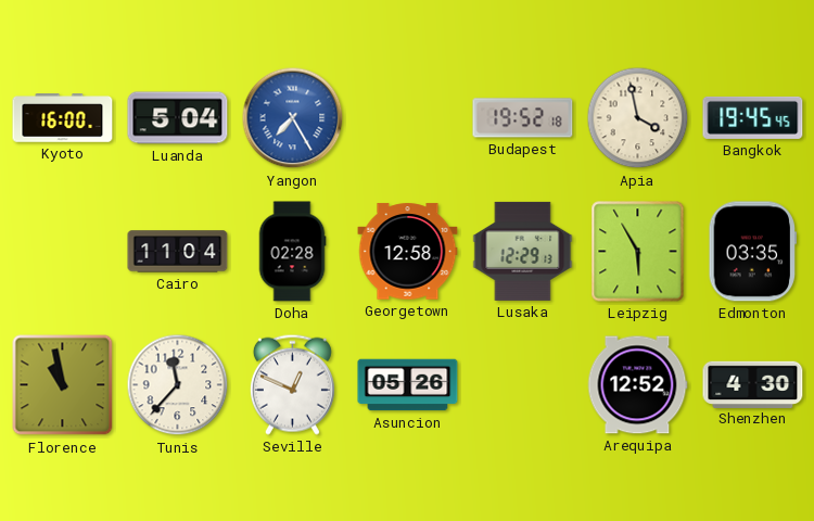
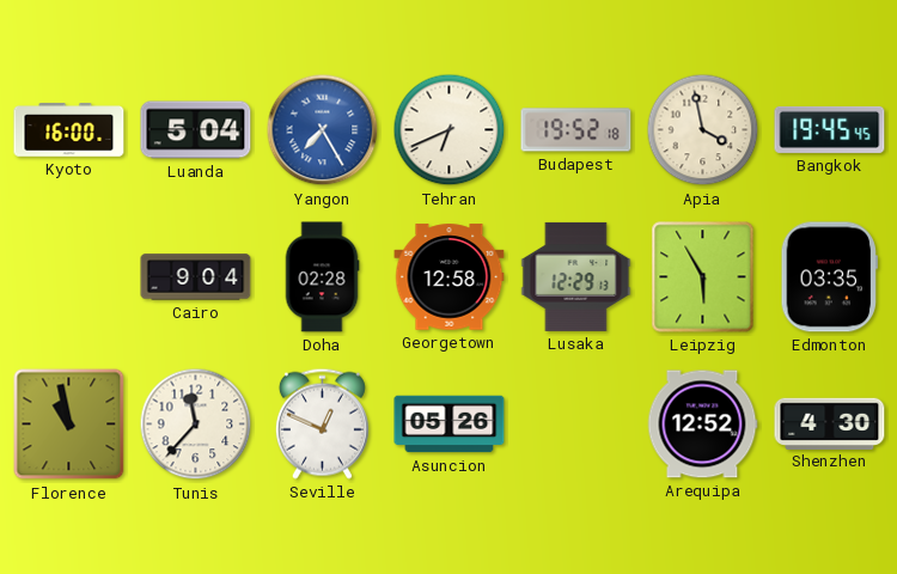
Tehran: none -> 6:41 (450, 130)
Cairo: 11:04 -> 9:04 (196, 277)
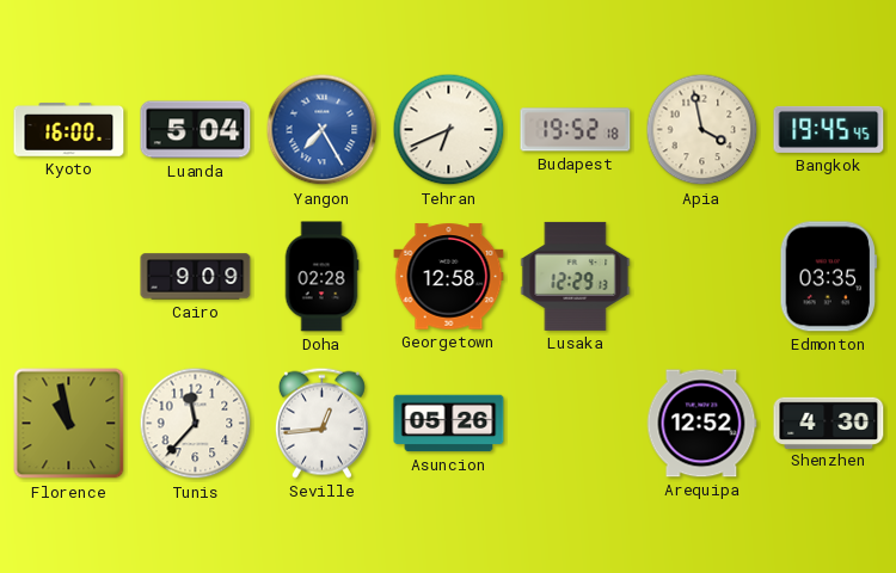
Cairo: 9:04 -> 9:09 (196, 277)
Leipzig: 5:55 -> none (703, 277)
Seville: 12:49 -> 12:44 (321, 423)
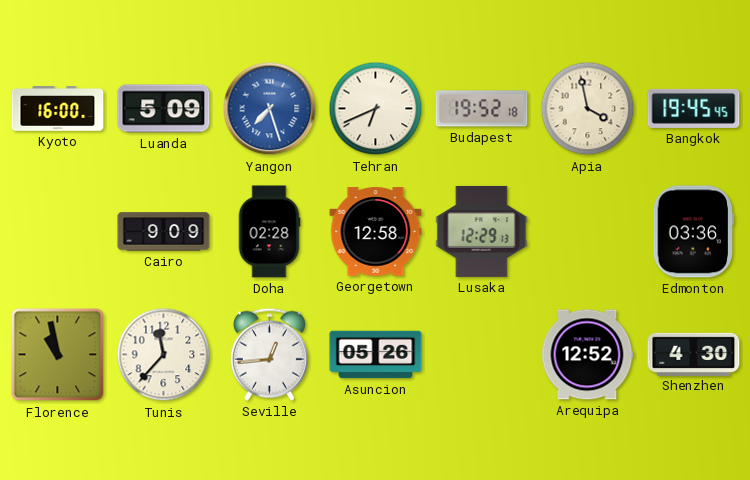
Luanda: 5:04 -> 5:09 (164, 109)
Yangon: 7:25 -> 7:27 (270, 109)
Edmonton: 03:35 -> 03:36 (693, 232)
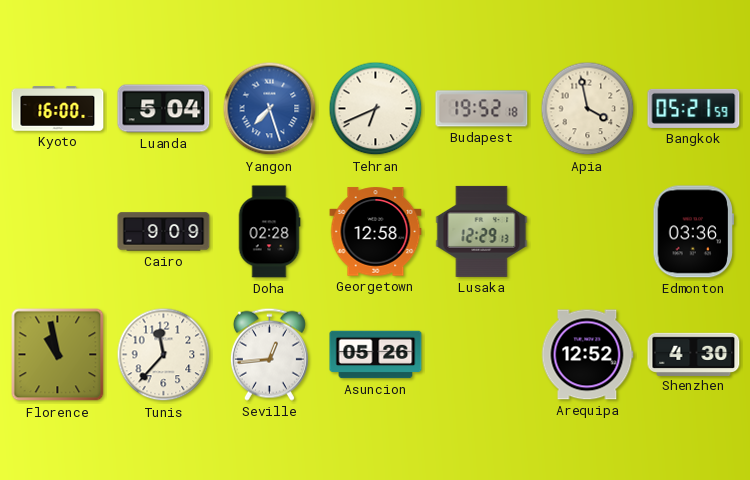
Luanda: 5:09 -> 5:04 (164, 109)
Bangkok: 19:45 -> 05:21 (694, 108)
